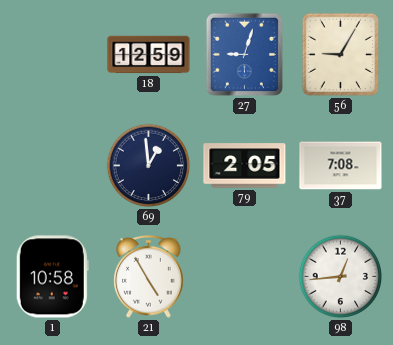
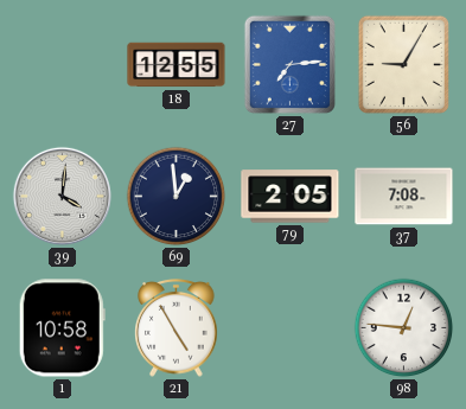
18: 12:59 -> 12:55 (177, 65)
27: 9:03 -> 7:14 (289, 64)
39: none -> 4:01 (62, 196)
98: 12:44 -> 12:46 (404, 328)
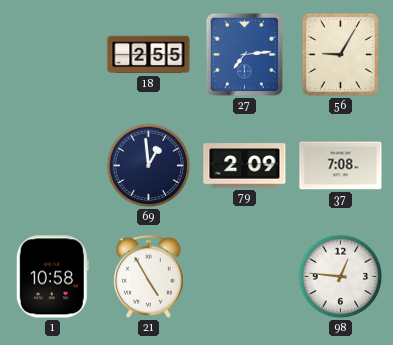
18: 12:55 -> 2:55 (149, 55)
39: 4:01 -> none (62, 196)
79: 2:05 -> 2:09 (245, 166)
